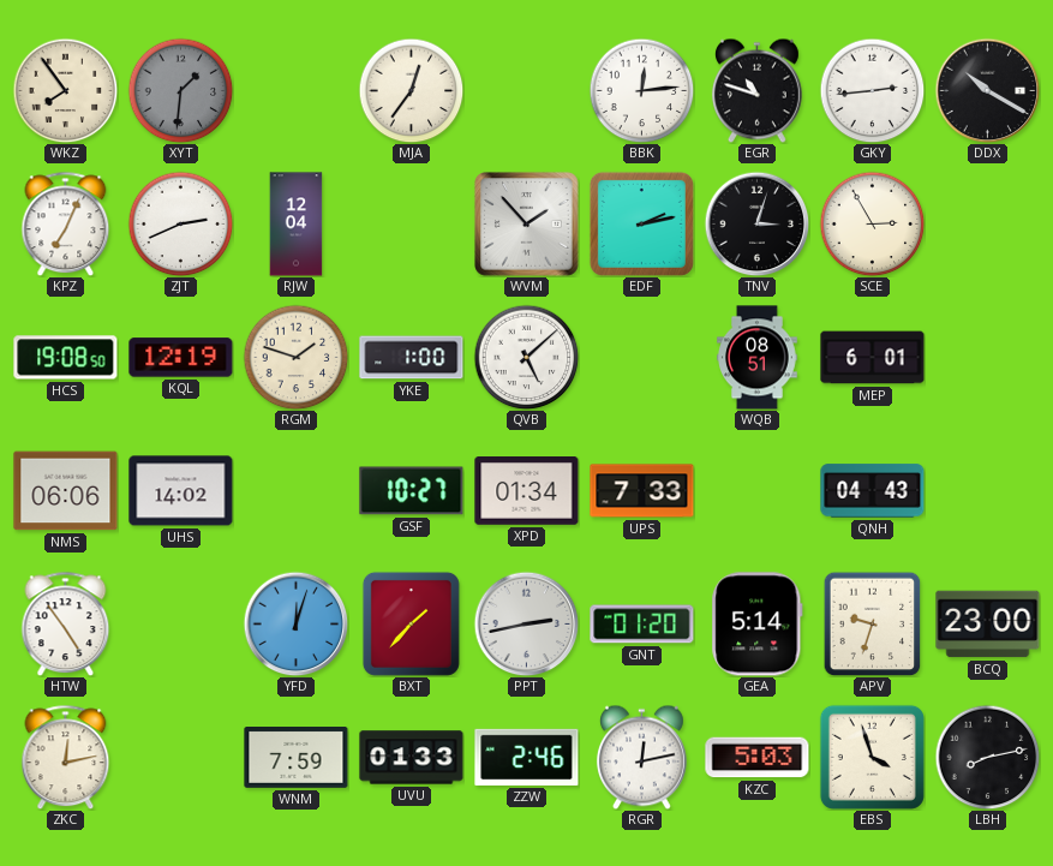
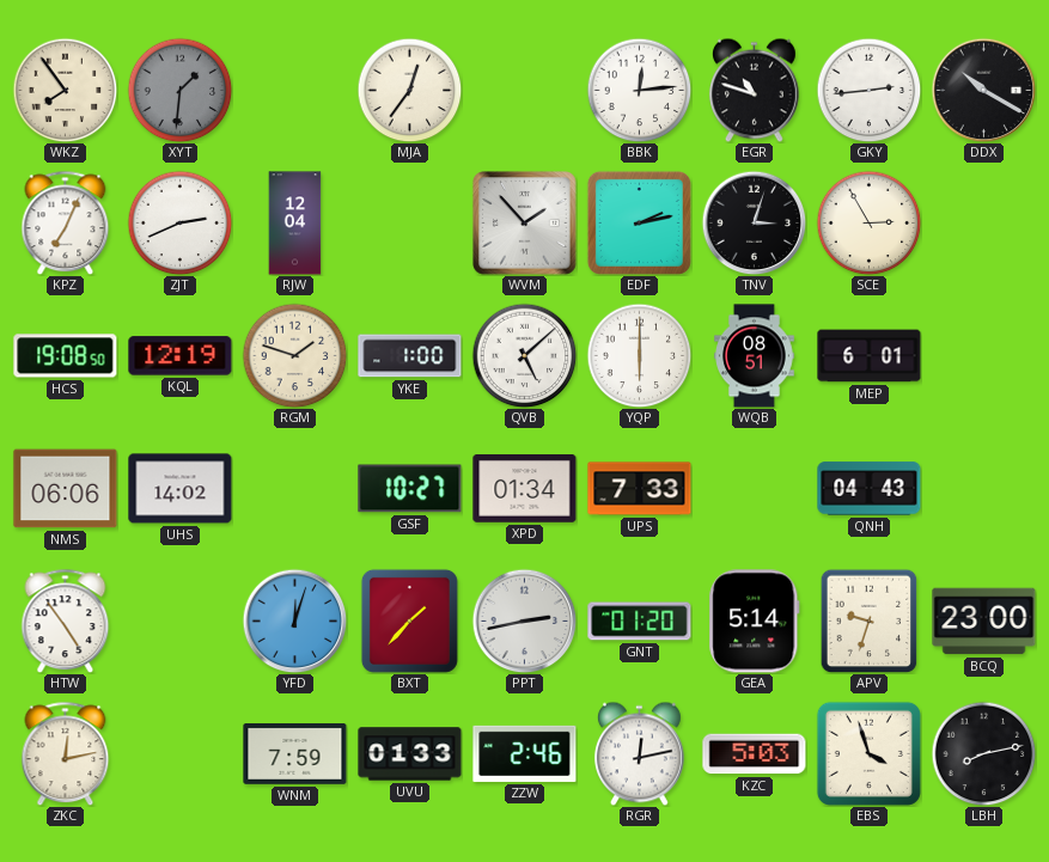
YQP: none -> 6:00 (639, 355)
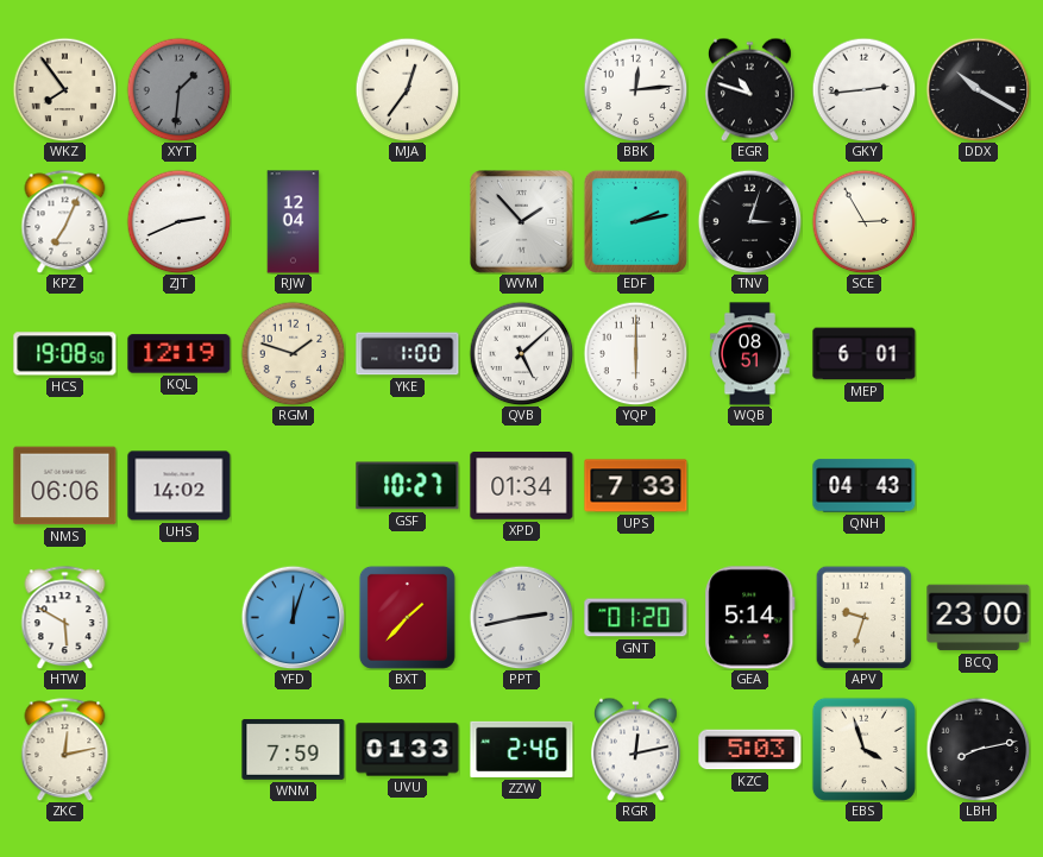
HTW: 4:54 -> 5:50 (65, 617)
